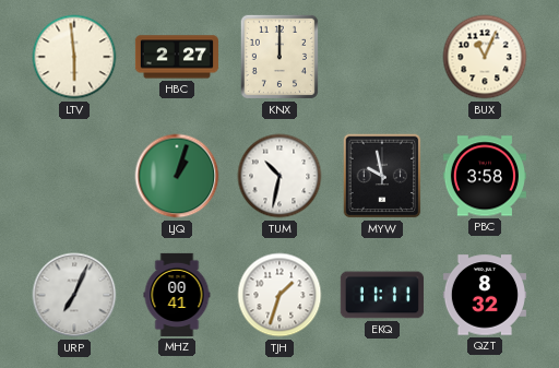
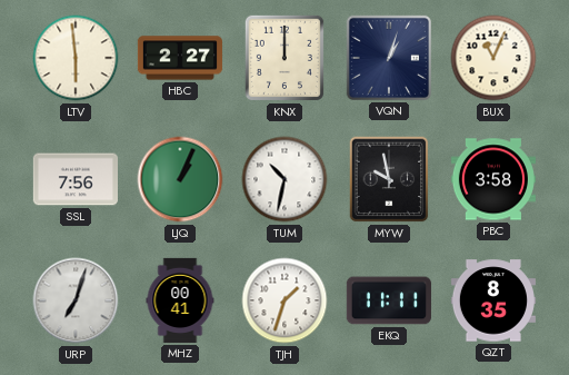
VQN: none -> 1:03 (389, 58)
SSL: none -> 7:56 (76, 179)
LJQ: 1:03 -> 1:04 (180, 179)
URP: 7:04 -> 7:03 (76, 300)
QZT: 8:32 -> 8:35 (493, 300)
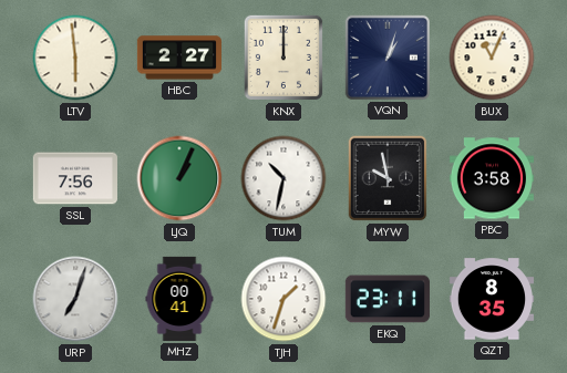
EKQ: 11:11 -> 23:11 (388, 299)
